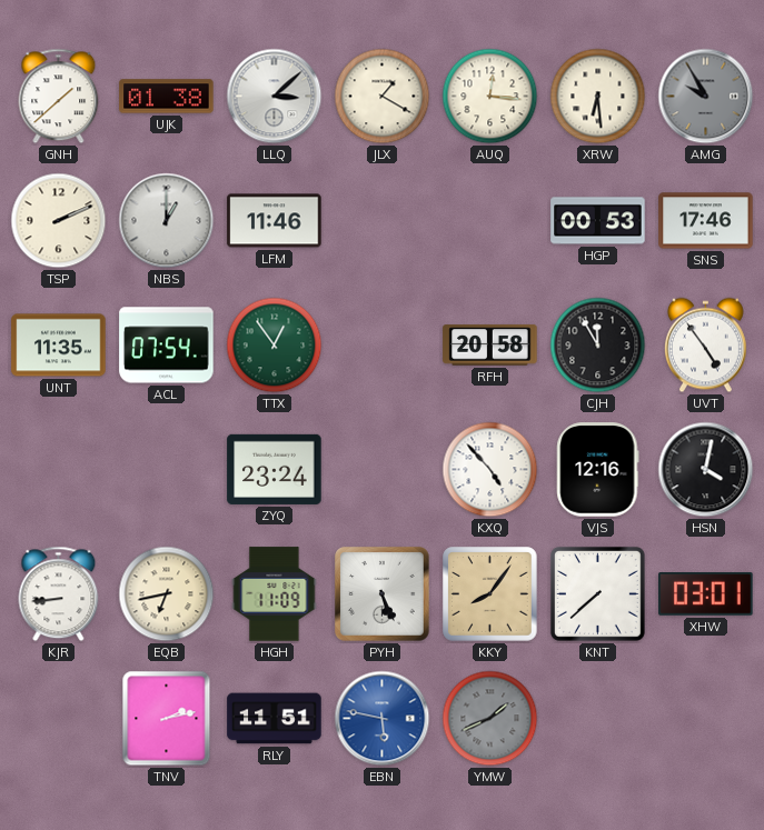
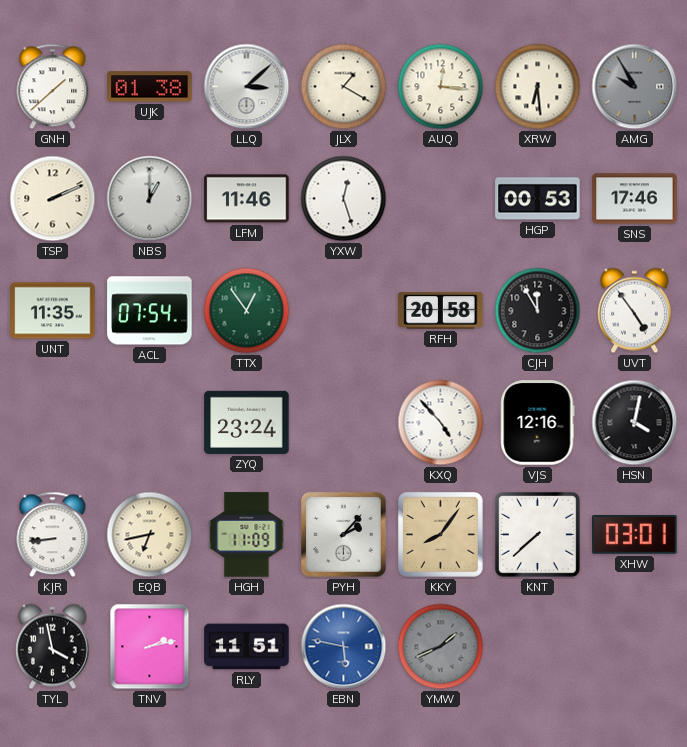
YXW: none -> 12:27 (344, 199)
PYH: 5:26 -> 2:07 (344, 535)
TYL: none -> 3:58 (52, 647)
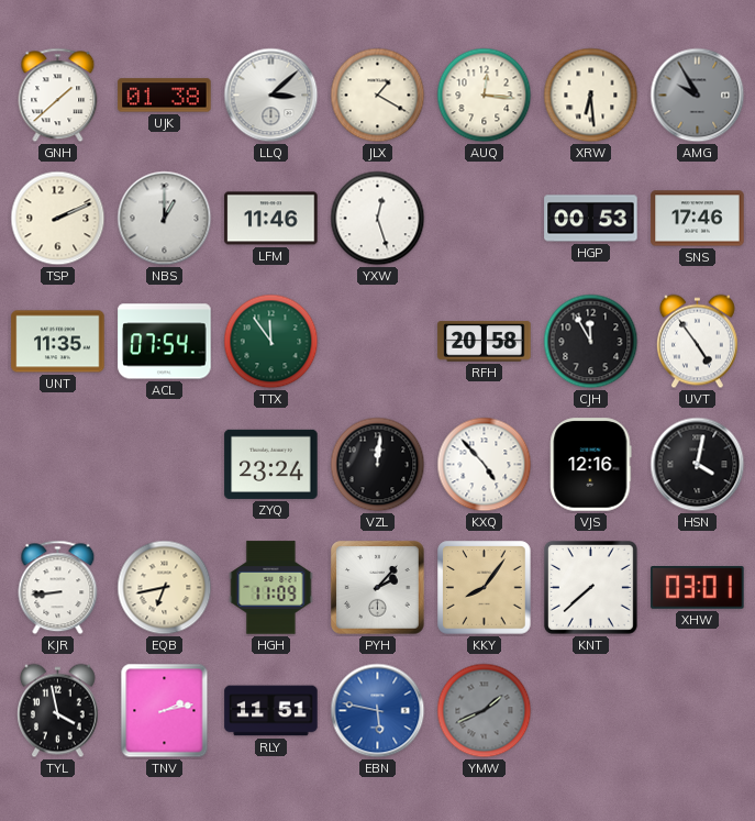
TTX: 12:54 -> 11:54 (271, 342)
VZL: none -> 12:01 (378, 465)
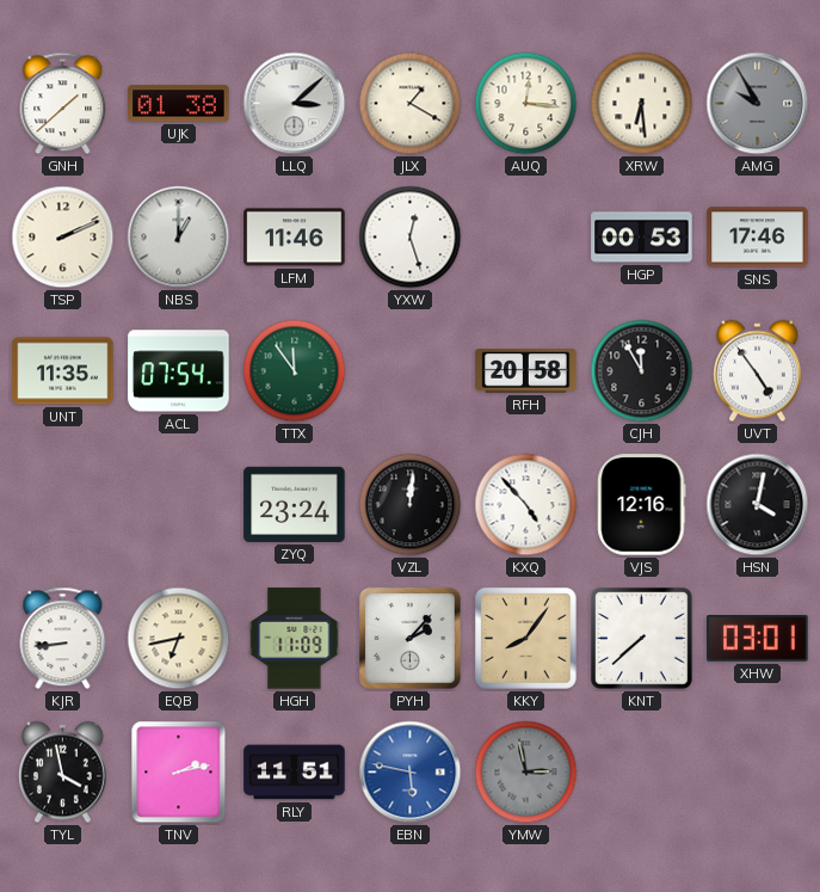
YMW: 1:41 -> 2:58 (526, 773)
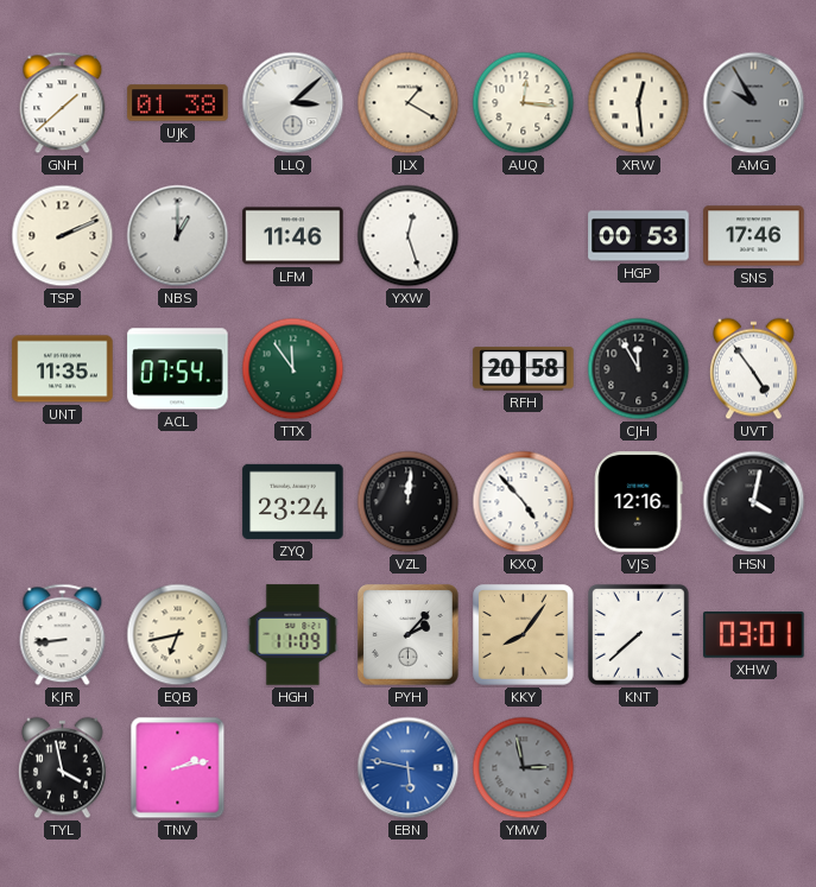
XRW: 6:29 -> 12:29 (639, 103)
RLY: 11:51 -> none (295, 773)
